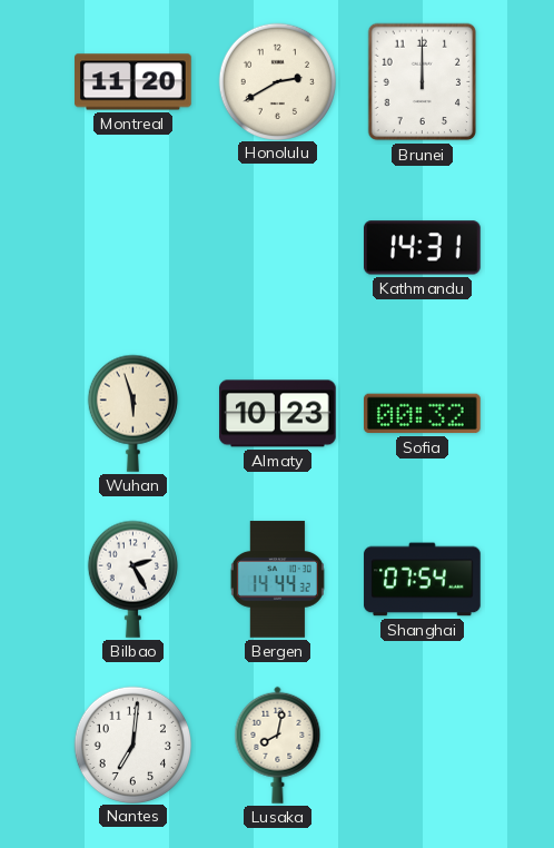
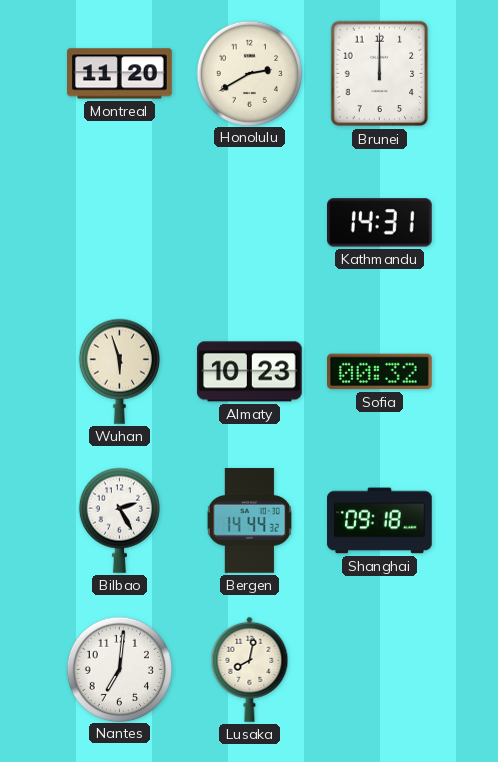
Shanghai: 07:54 -> 09:18 (380, 521)
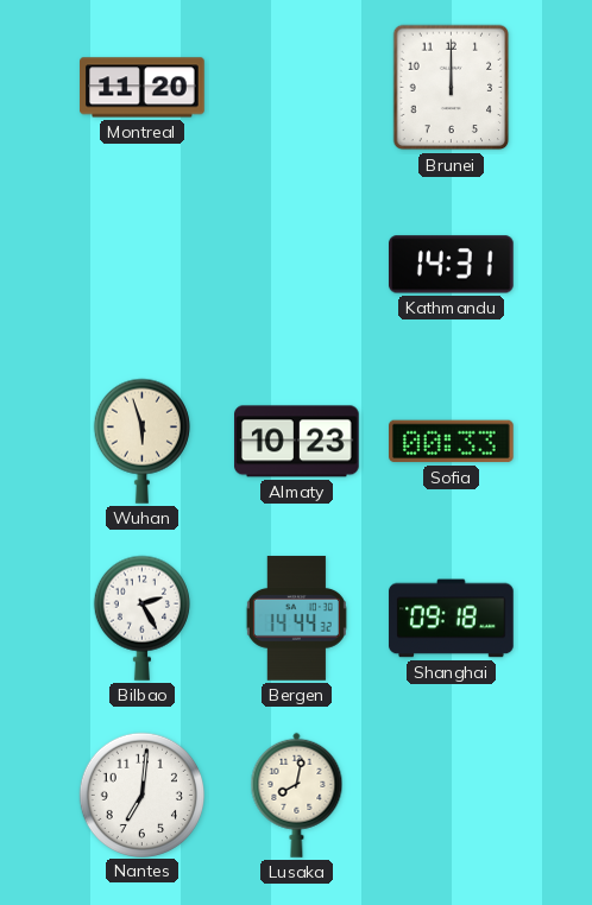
Honolulu: 2:40 -> none (249, 73)
Sofia: 00:32 -> 00:33 (452, 442)
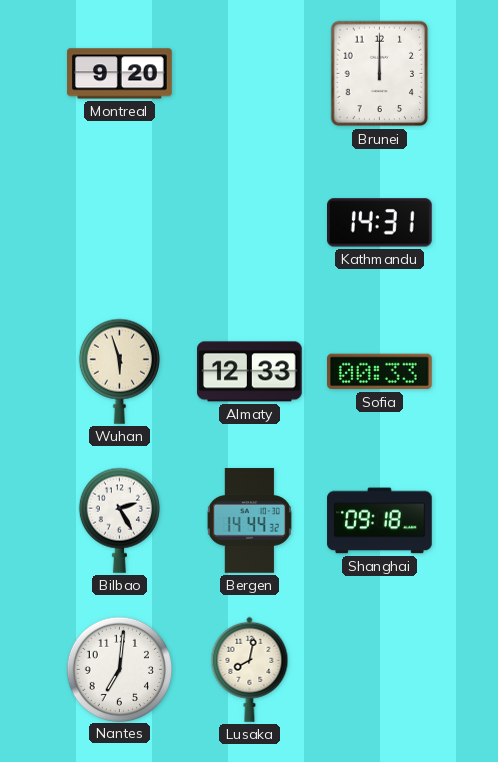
Montreal: 11:20 -> 9:20 (120, 74)
Almaty: 10:23 -> 12:33 (250, 372)
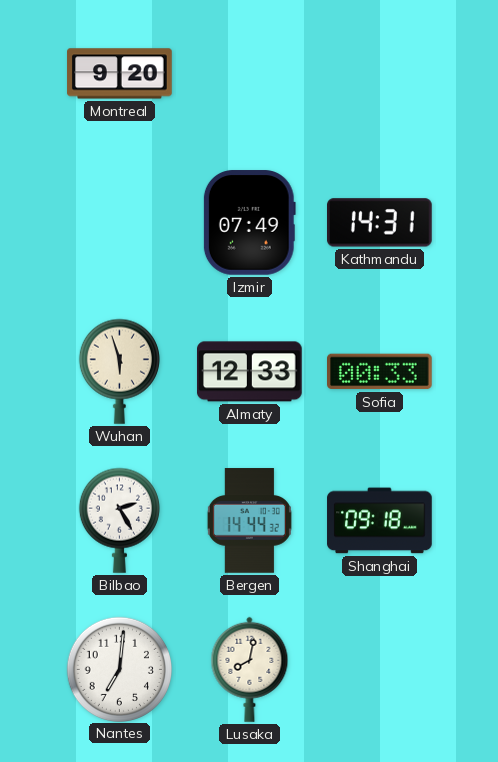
Brunei: 12:00 -> none (380, 74)
Izmir: none -> 07:49 (249, 223)
